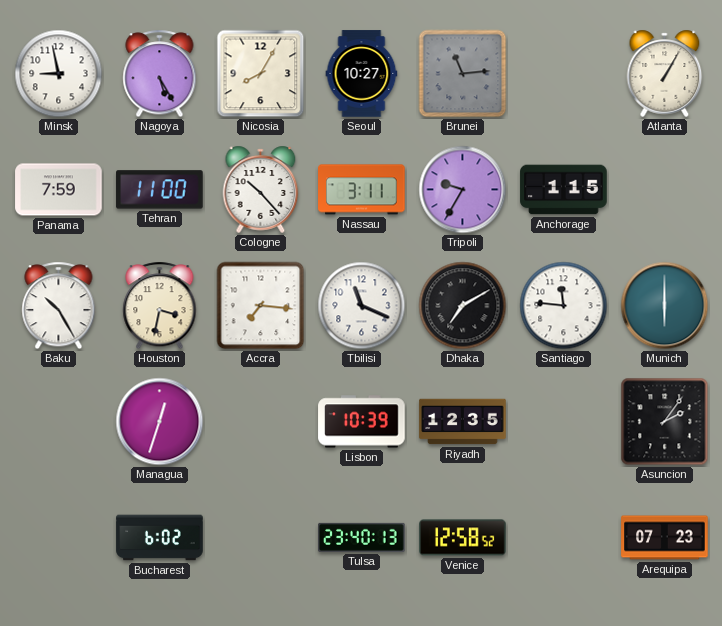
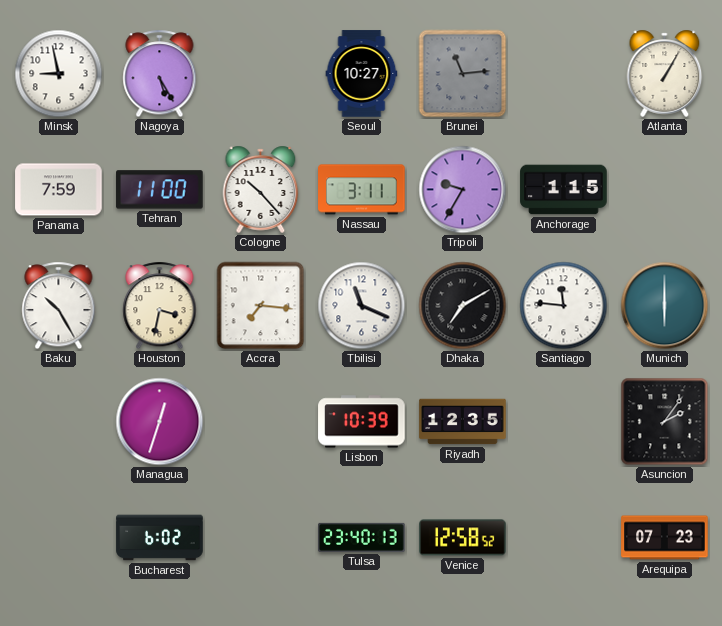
Nicosia: 8:05 -> none (261, 74)
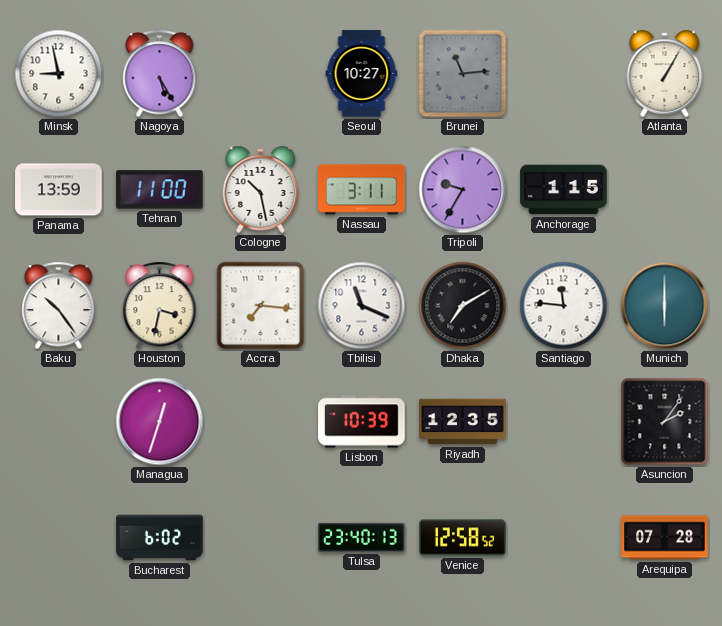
Panama: 7:59 -> 13:59 (59, 190)
Cologne: 10:23 -> 10:28 (261, 189)
Baku: 10:25 -> 10:24 (59, 306)
Arequipa: 07:23 -> 07:28 (665, 538)
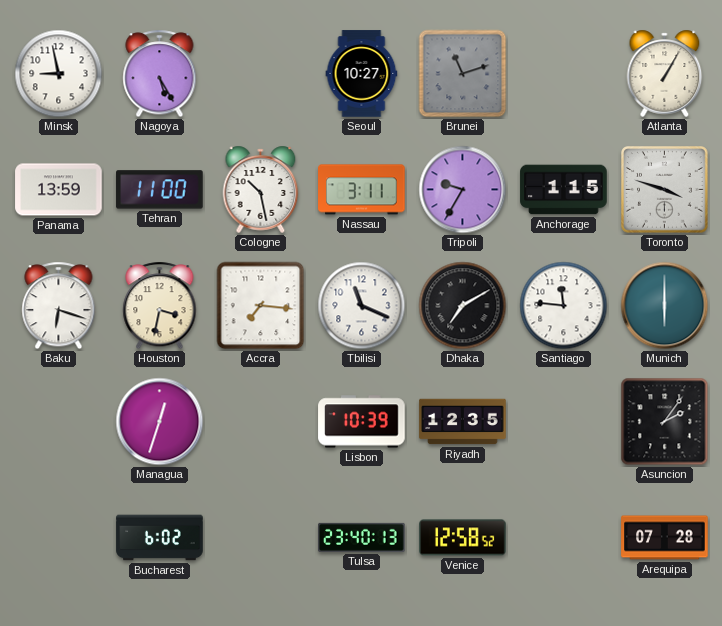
Brunei: 11:14 -> 11:12 (463, 74)
Toronto: none -> 3:48 (665, 190)
Baku: 10:24 -> 6:18 (59, 306)
